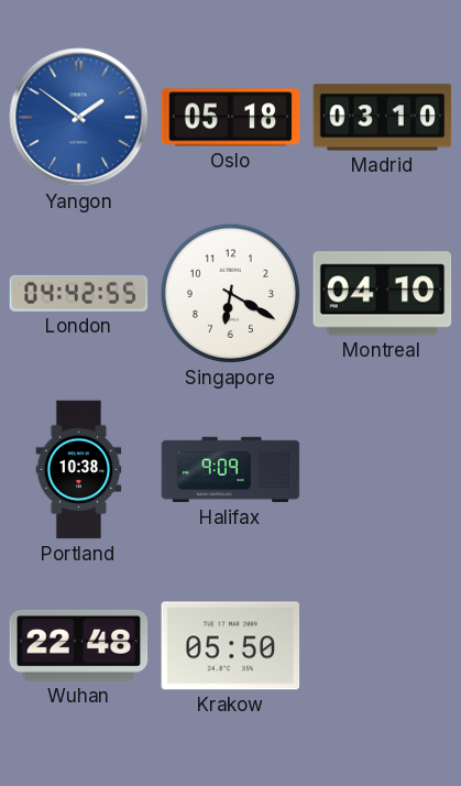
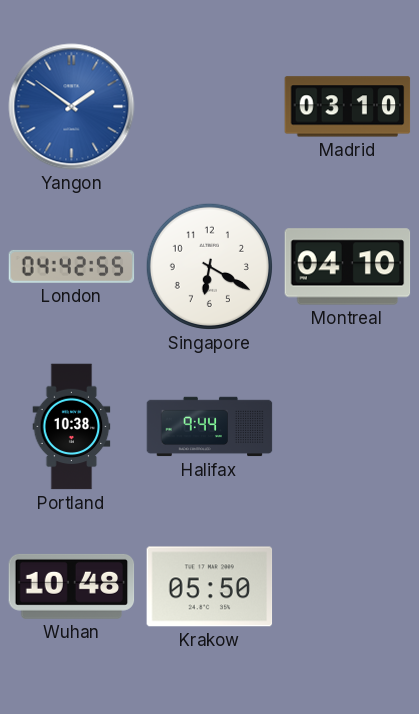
Oslo: 05:18 -> none (231, 118)
Halifax: 9:09 -> 9:44 (210, 427)
Wuhan: 22:48 -> 10:48 (72, 586)
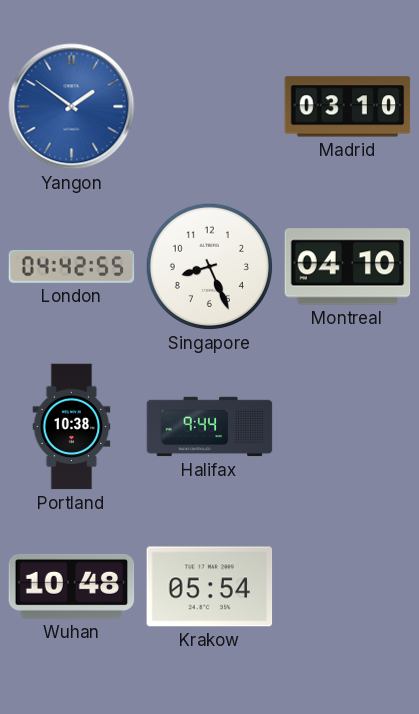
Singapore: 6:20 -> 8:26 (209, 266)
Krakow: 05:50 -> 05:54 (210, 587)
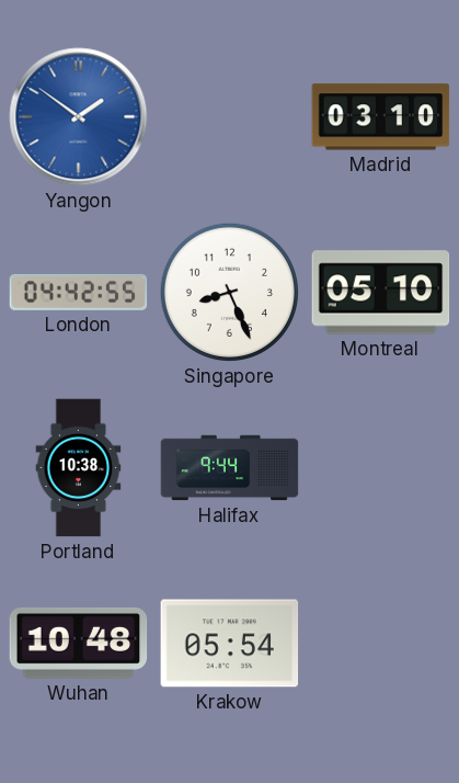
Montreal: 04:10 -> 05:10 (381, 293)
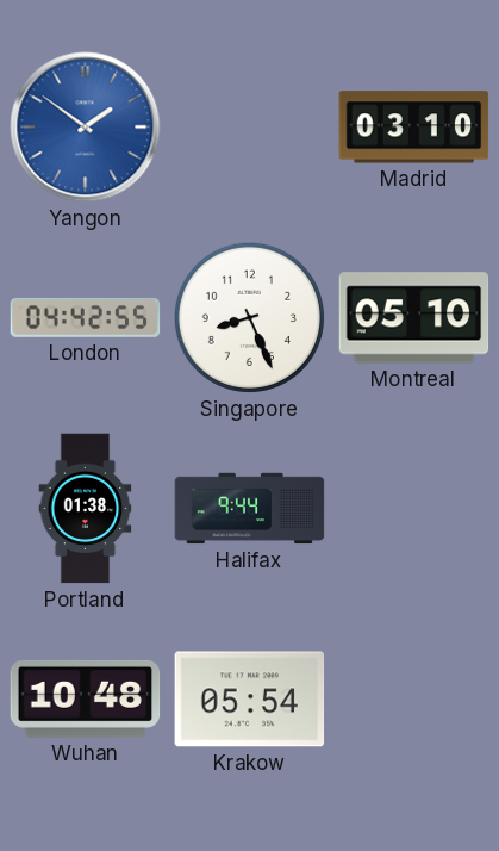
Portland: 10:38 -> 01:38 (86, 509)
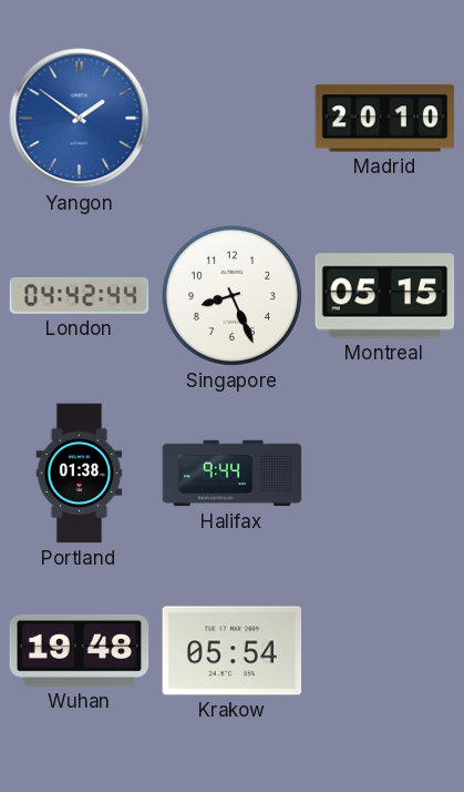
Madrid: 03:10 -> 20:10 (385, 119)
London: 04:42:55 -> 04:42:44 (80, 295)
Montreal: 05:10 -> 05:15 (385, 296)
Wuhan: 10:48 -> 19:48 (80, 650)
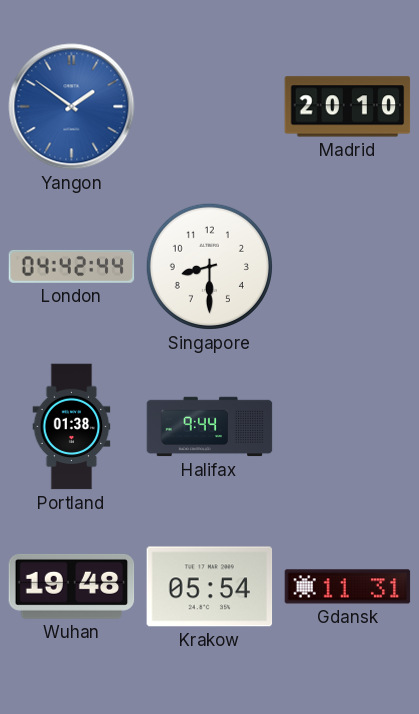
Singapore: 8:26 -> 8:30 (209, 266)
Montreal: 05:15 -> none (385, 296)
Gdansk: none -> 11:31 (348, 587)
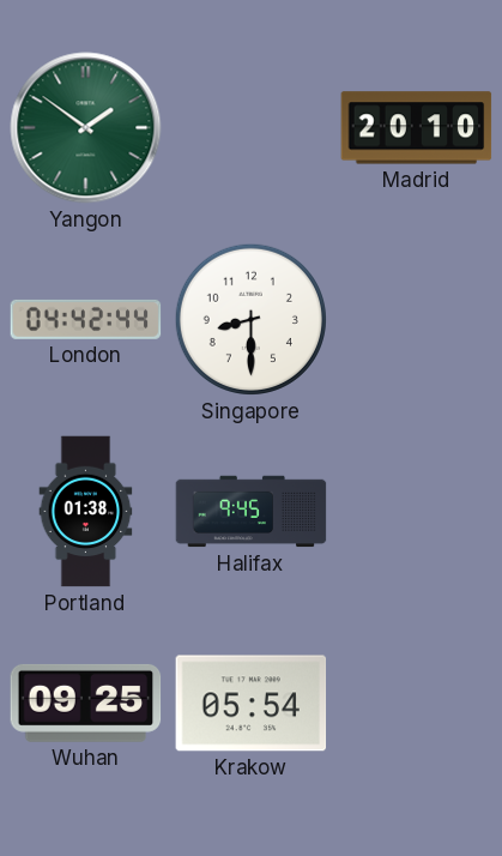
Yangon dial: blue -> green (86, 128)
Halifax: 9:44 -> 9:45 (252, 512)
Wuhan: 19:48 -> 09:25 (86, 703)
Gdansk: 11:31 -> none (348, 587)
